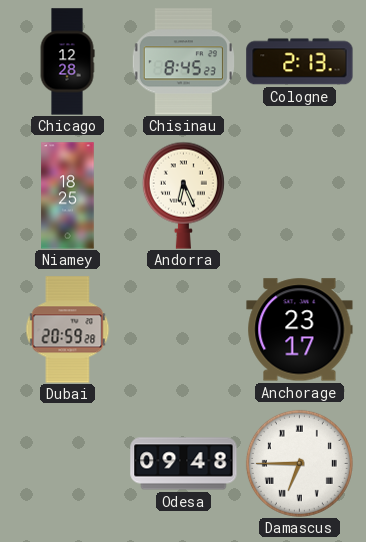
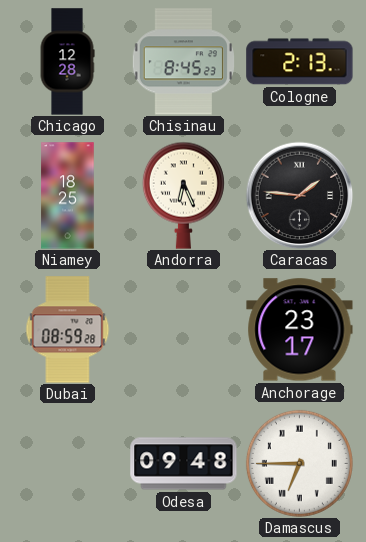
Caracas: none -> 1:46 (299, 195)
Dubai: 20:59 -> 08:59 (68, 330)
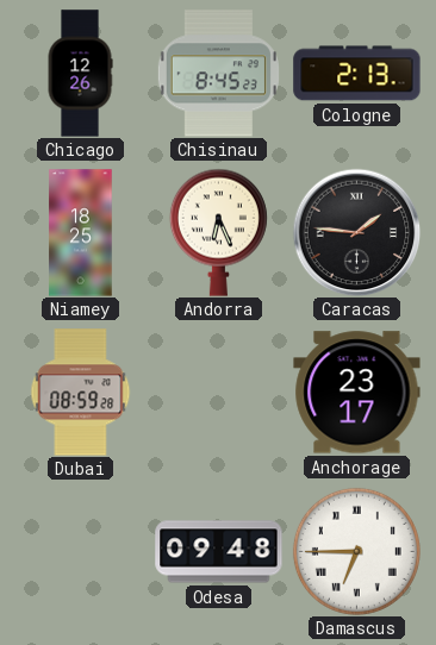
Chicago: 12:28 -> 12:26 (80, 74)
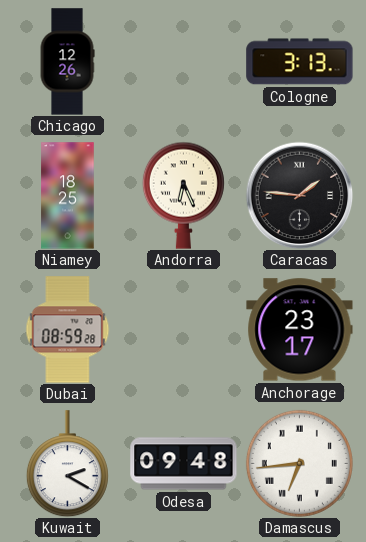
Chisinau: 8:45 -> none (218, 74)
Cologne: 2:13 -> 3:13 (300, 62)
Kuwait: none -> 2:20 (67, 464)
Damascus: 6:45 -> 6:44 (299, 463)
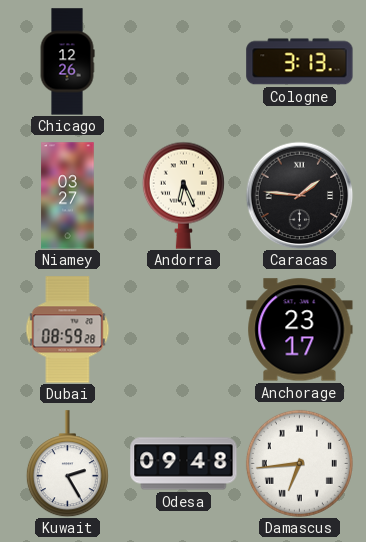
Niamey: 18:25 -> 03:27 (68, 196)
Kuwait: 2:20 -> 2:25 (67, 464)
